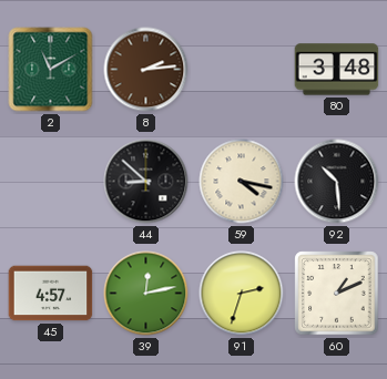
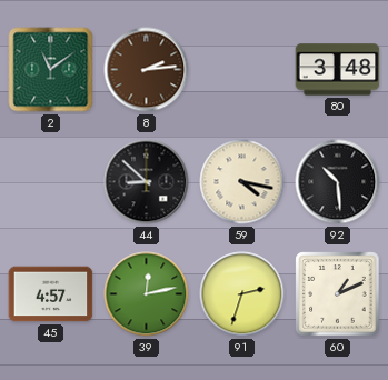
2: 11:10 -> 11:09 (51, 70)
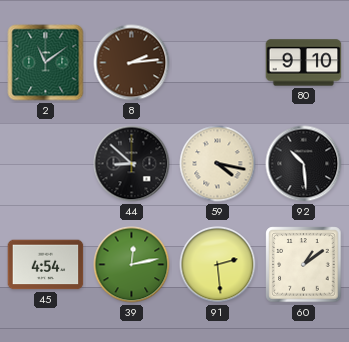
80: 3:48 -> 9:10 (304, 63)
45: 4:57 -> 4:54 (46, 265)
91: 2:33 -> 2:29 (218, 265)
60: 1:11 -> 1:09 (304, 265)
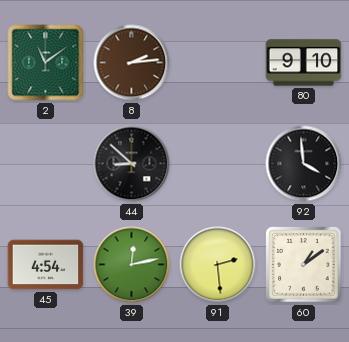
59: 4:17 -> none (218, 164)
92: 10:29 -> 3:59 (304, 164)
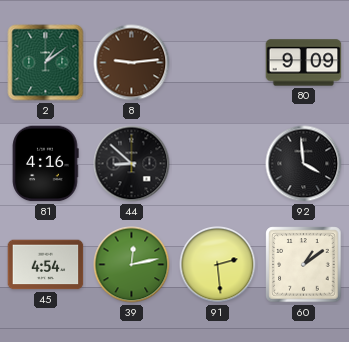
2: 11:09 -> 1:09 (46, 63)
8: 2:14 -> 9:14 (132, 63)
80: 9:10 -> 9:09 (304, 63)
81: none -> 4:16 (45, 164)
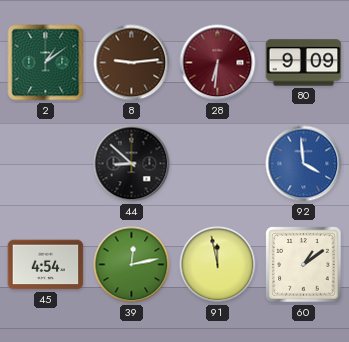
28: none -> 6:31 (218, 63)
81: 4:16 -> none (45, 164)
92 dial: black -> blue (304, 164)
91: 2:29 -> 11:58 (218, 265)
